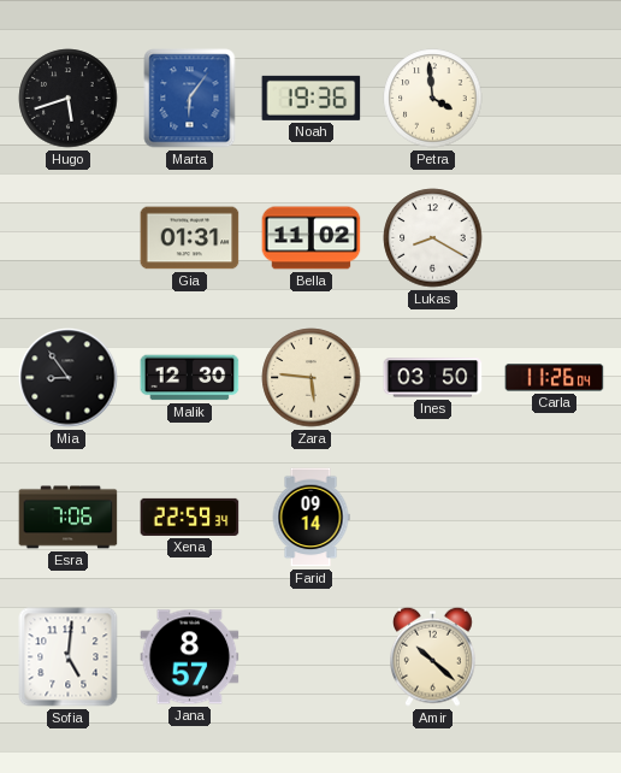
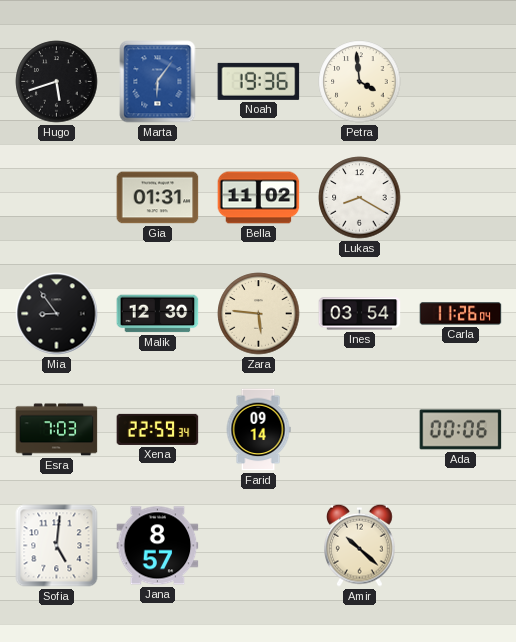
Ines: 03:50 -> 03:54 (360, 314)
Esra: 7:06 -> 7:03 (57, 430)
Ada: none -> 00:06 (461, 430)
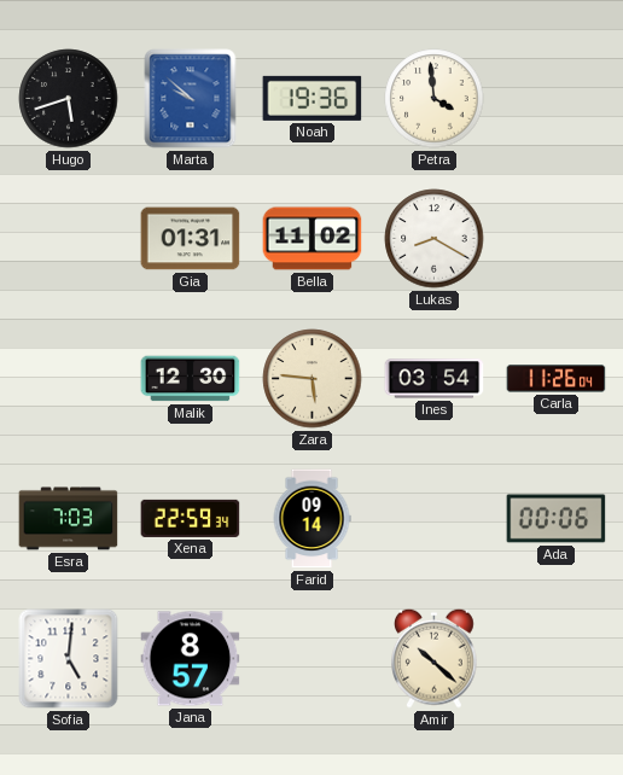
Marta: 6:06 -> 9:52 (191, 99)
Mia: 8:54 -> none (57, 314)
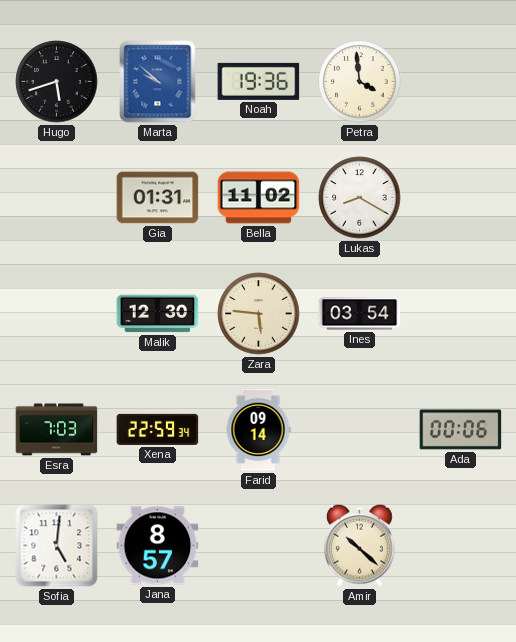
Carla: 11:26 -> none (557, 379)
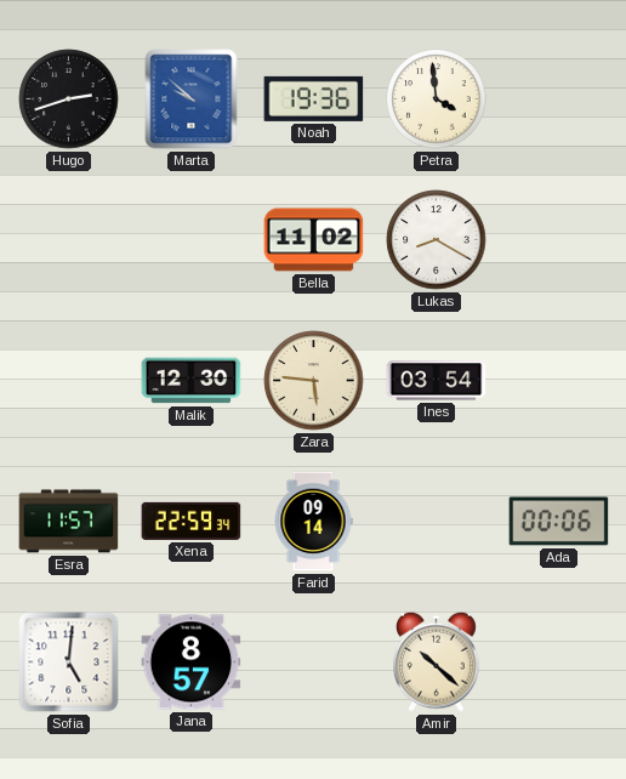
Hugo: 5:42 -> 2:42 (69, 99)
Gia: 01:31 -> none (158, 198)
Esra: 7:03 -> 11:57 (69, 522)
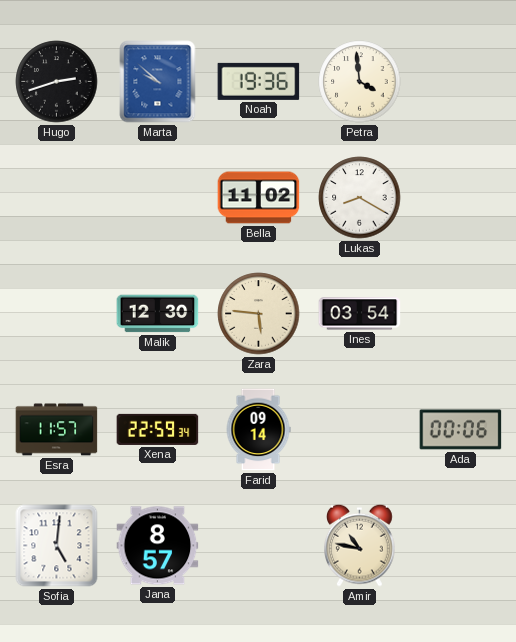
Amir: 10:22 -> 10:47 (360, 545)
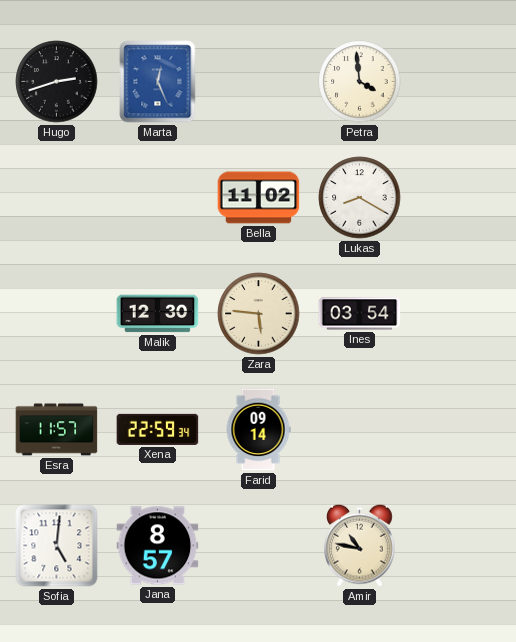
Marta: 9:52 -> 12:26 (158, 82)
Noah: 19:36 -> none (259, 81)
Ada: 00:06 -> none (461, 430)
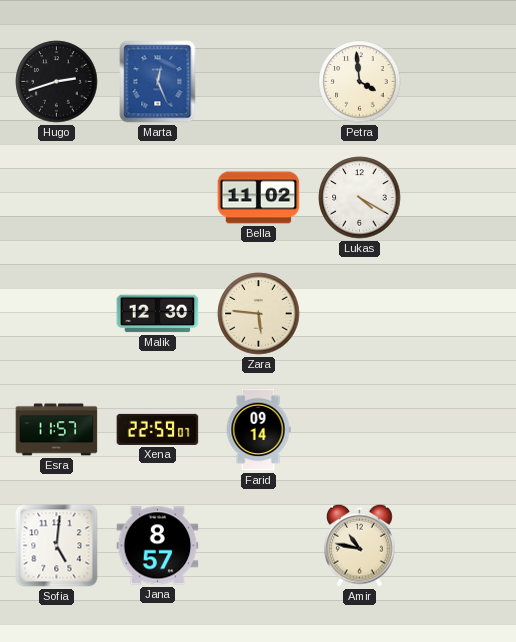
Lukas: 8:20 -> 4:20 (360, 198)
Ines: 03:54 -> none (360, 314)
Xena: 22:59:34 -> 22:59:07 (158, 429)
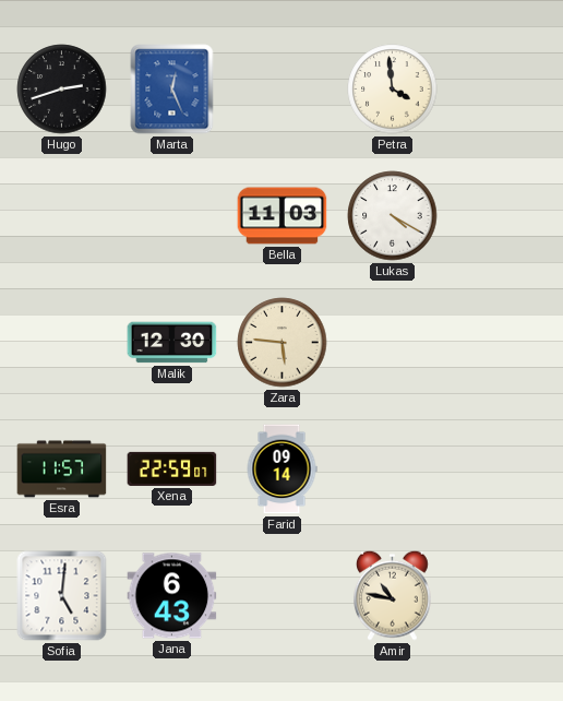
Bella: 11:02 -> 11:03 (283, 216)
Jana: 8:57 -> 6:43 (172, 596)
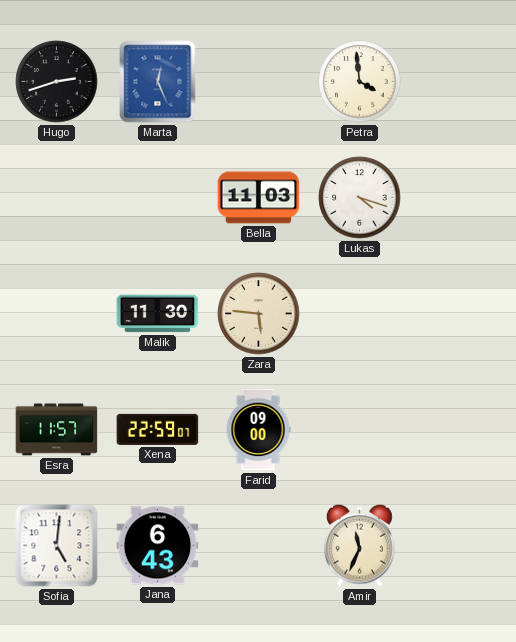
Lukas: 4:20 -> 4:18 (360, 198)
Malik: 12:30 -> 11:30 (158, 314)
Farid: 09:14 -> 09:00 (258, 430)
Amir: 10:47 -> 11:34 (360, 545)
